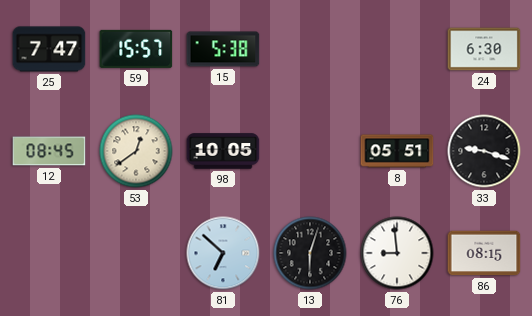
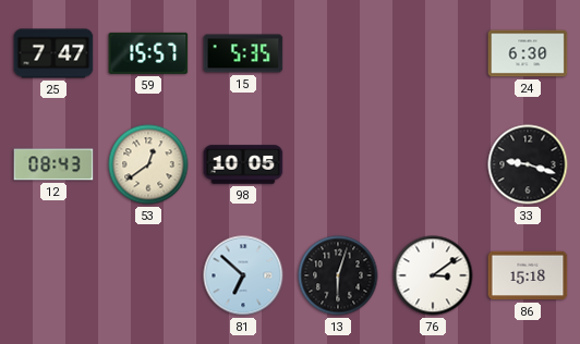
15: 5:38 -> 5:35 (243, 53)
12: 08:45 -> 08:43 (53, 164)
8: 05:51 -> none (397, 151)
76: 8:59 -> 3:09 (433, 275)
86: 08:15 -> 15:18 (528, 275)
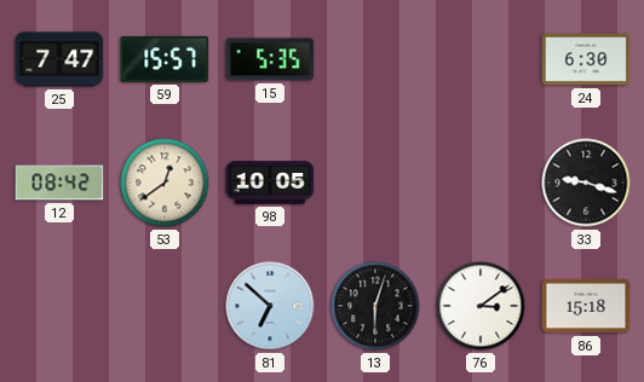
12: 08:43 -> 08:42 (59, 183)
